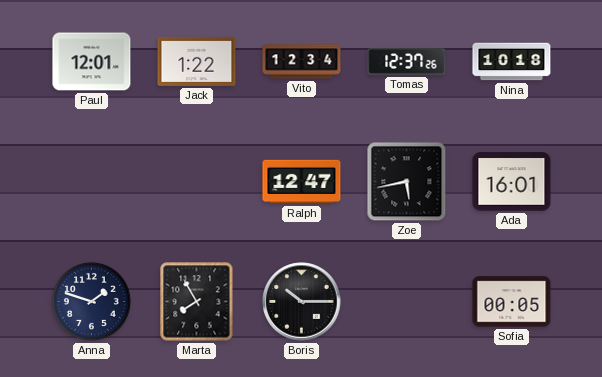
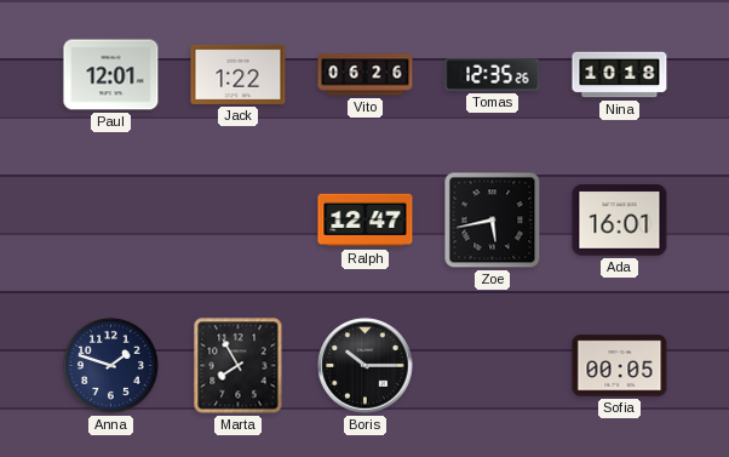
Vito: 12:34 -> 06:26 (366, 75)
Tomas: 12:37 -> 12:35 (493, 75)
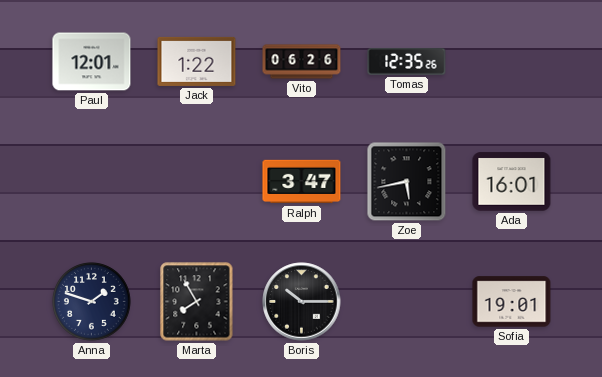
Nina: 10:18 -> none (620, 75)
Ralph: 12:47 -> 3:47 (302, 182)
Sofia: 00:05 -> 19:01 (512, 302)
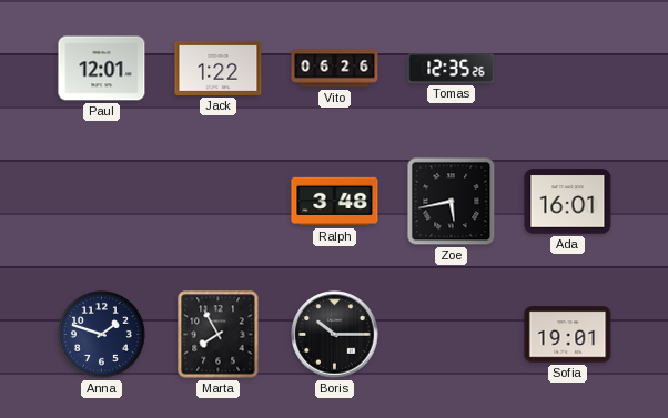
Ralph: 3:47 -> 3:48 (335, 202)
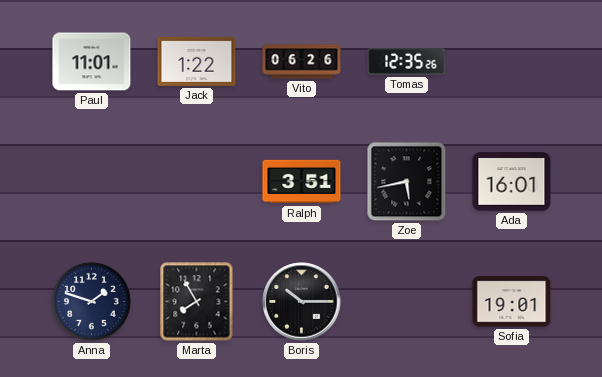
Paul: 12:01 -> 11:01 (92, 62)
Ralph: 3:48 -> 3:51 (302, 182)
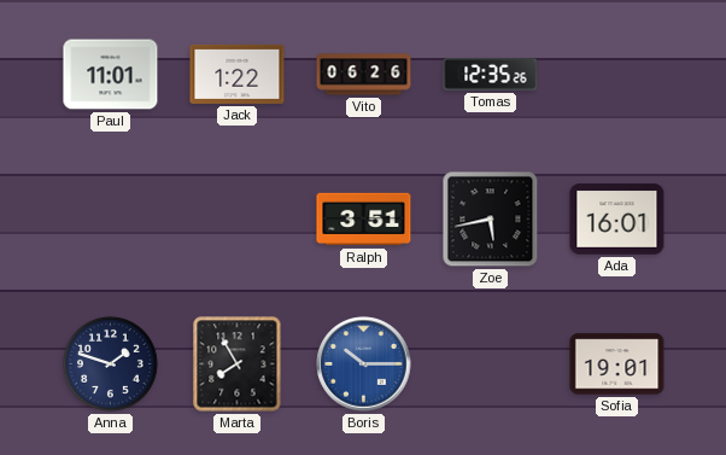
Boris dial: black -> blue (364, 364)
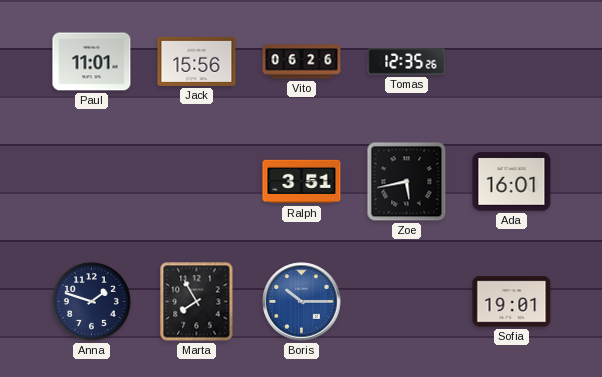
Jack: 1:22 -> 15:56 (197, 61)
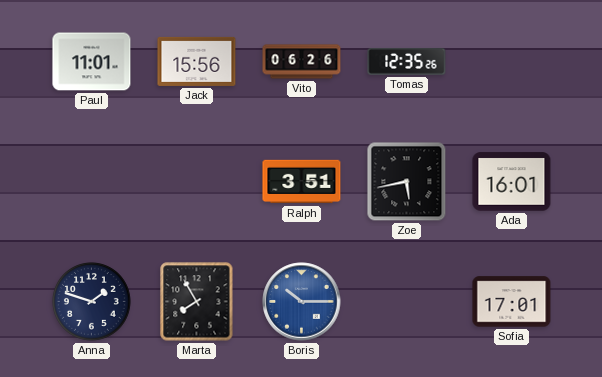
Sofia: 19:01 -> 17:01 (512, 302)
